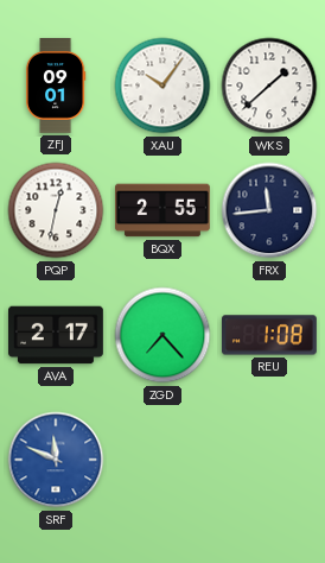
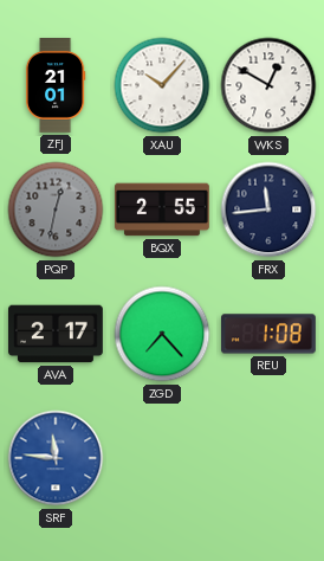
ZFJ: 09:01 -> 21:01 (56, 86)
XAU: 10:06 -> 10:07 (162, 85)
WKS: 1:38 -> 12:50 (268, 85)
PQP dial: white -> grey (56, 209)
SRF: 11:49 -> 11:46 (56, 458)
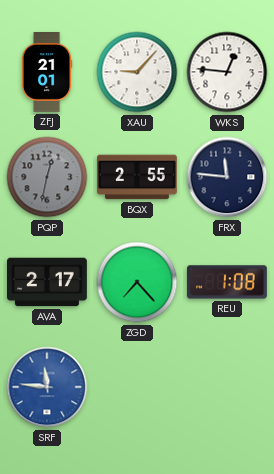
XAU: 10:07 -> 9:07 (137, 72)
WKS: 12:50 -> 12:46 (227, 72)
FRX: 11:44 -> 11:46 (227, 177)
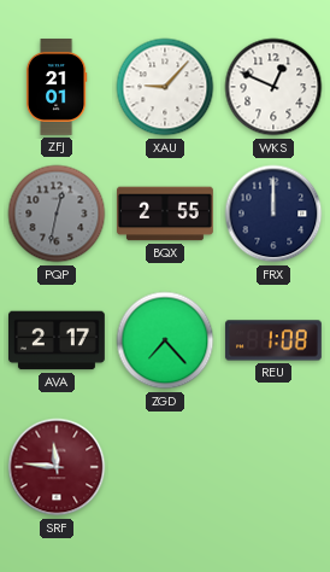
WKS: 12:46 -> 12:49 (273, 87)
FRX: 11:46 -> 12:00 (273, 214)
SRF dial: blue -> burgundy (57, 467)
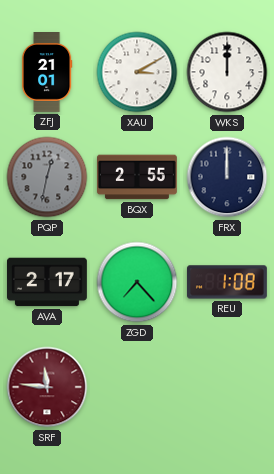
XAU: 9:07 -> 3:10 (137, 72)
WKS: 12:49 -> 12:00 (227, 72)
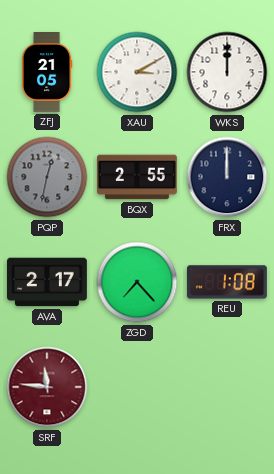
ZFJ: 21:01 -> 21:05 (47, 73)
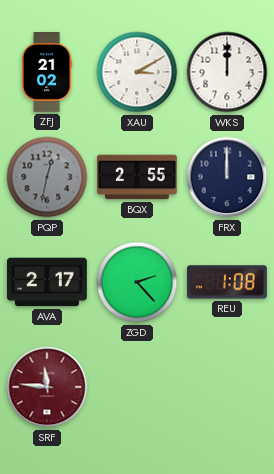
ZFJ: 21:05 -> 21:02 (47, 73)
ZGD: 7:23 -> 2:23 (137, 282)
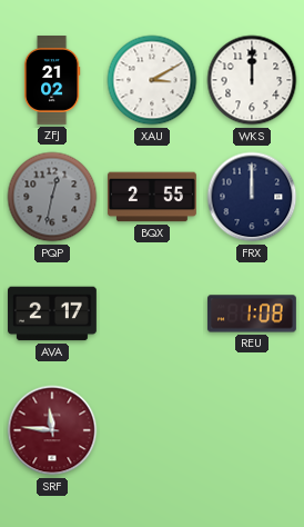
ZGD: 2:23 -> none (137, 282)
